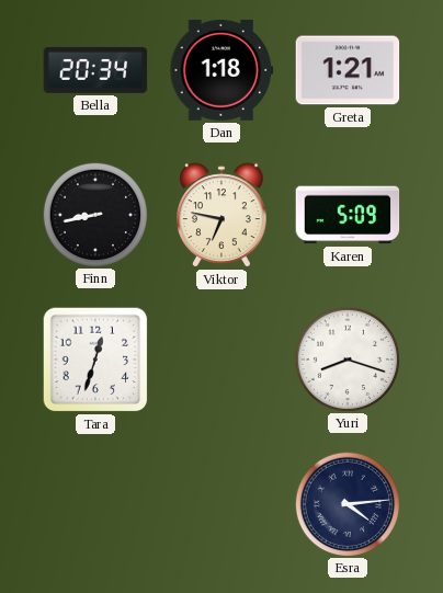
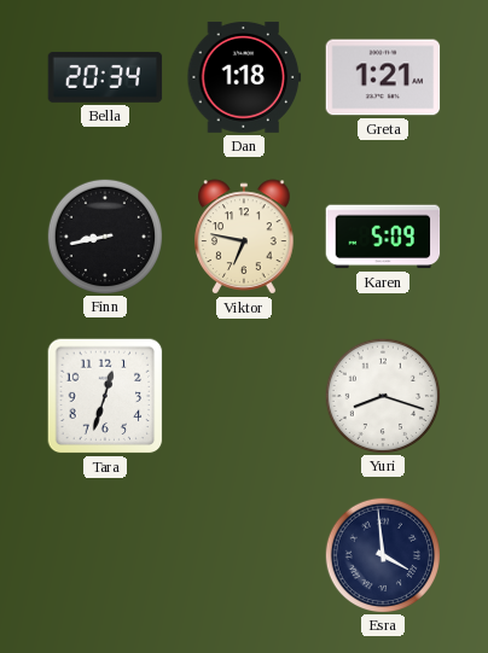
Esra: 4:14 -> 3:59 (382, 554)
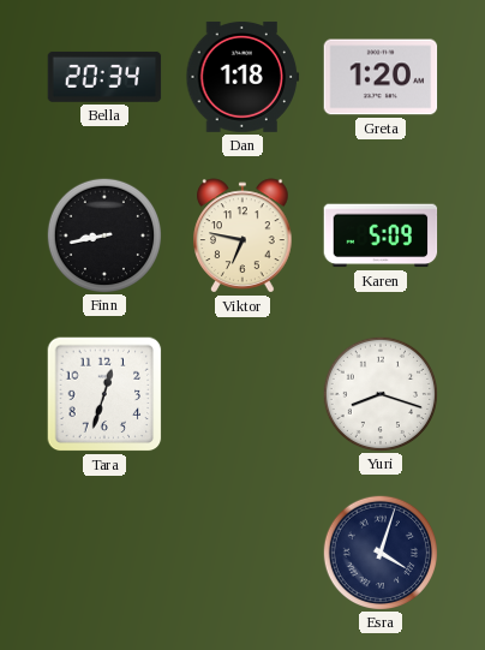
Greta: 1:21 -> 1:20 (381, 77)
Esra: 3:59 -> 4:03 (379, 551)
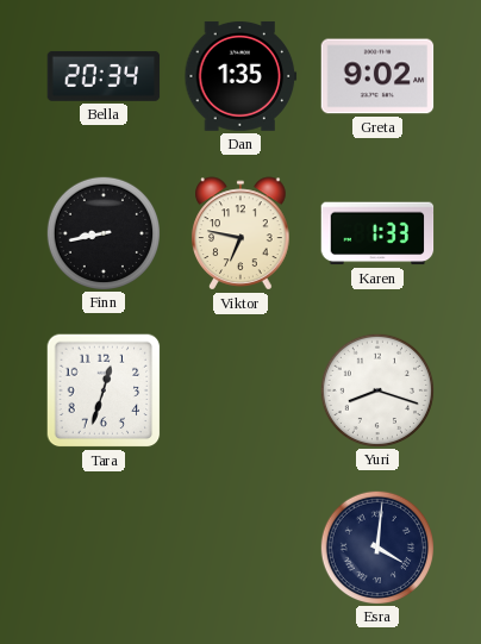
Dan: 1:18 -> 1:35 (240, 76)
Greta: 1:20 -> 9:02 (377, 76)
Karen: 5:09 -> 1:33 (377, 233)
Esra: 4:03 -> 4:01 (376, 546)
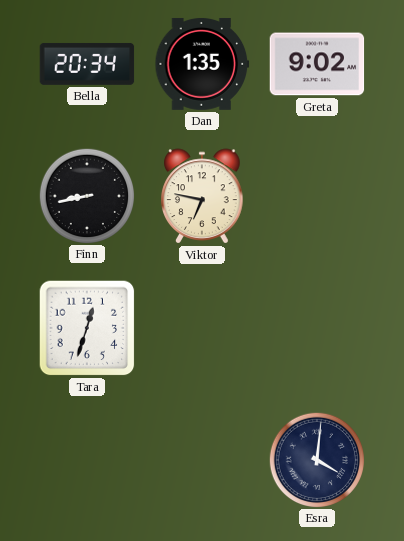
Karen: 1:33 -> none (377, 233)
Yuri: 8:18 -> none (376, 389)
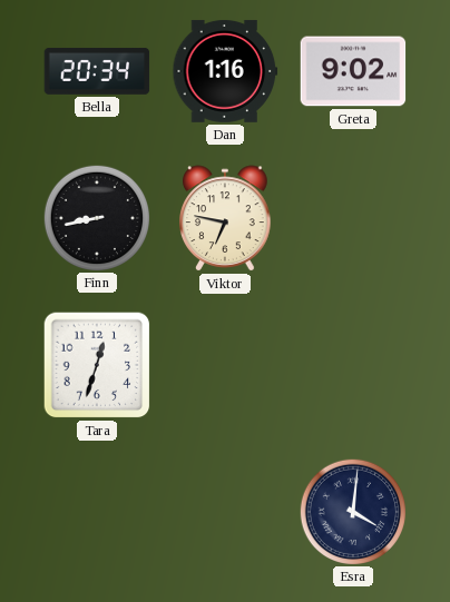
Dan: 1:35 -> 1:16 (225, 71)
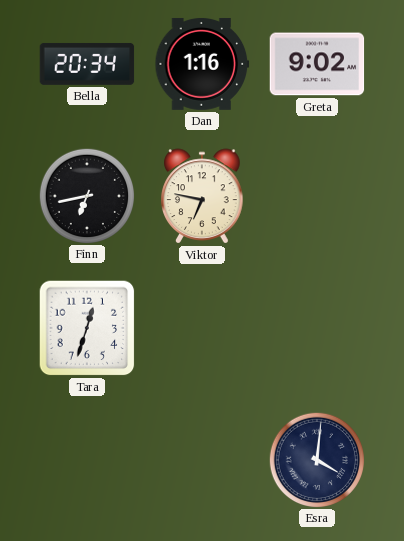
Finn: 8:43 -> 6:43 (86, 195)
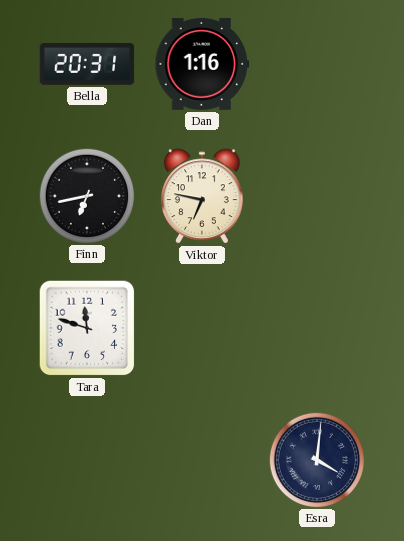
Bella: 20:34 -> 20:31 (87, 64)
Greta: 9:02 -> none (317, 64)
Tara: 12:33 -> 11:48 (87, 328)
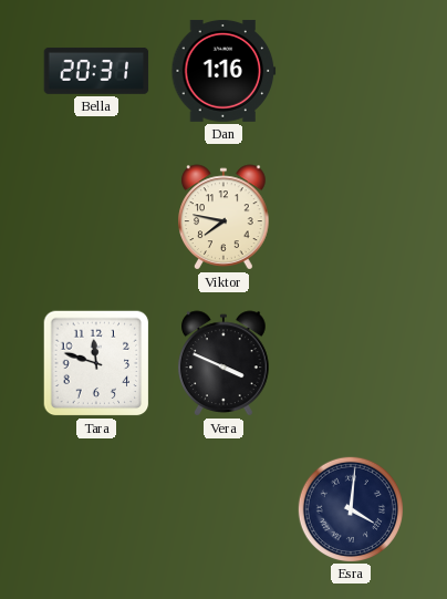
Finn: 6:43 -> none (86, 195)
Viktor: 6:47 -> 7:47 (224, 217)
Vera: none -> 3:49 (224, 363)
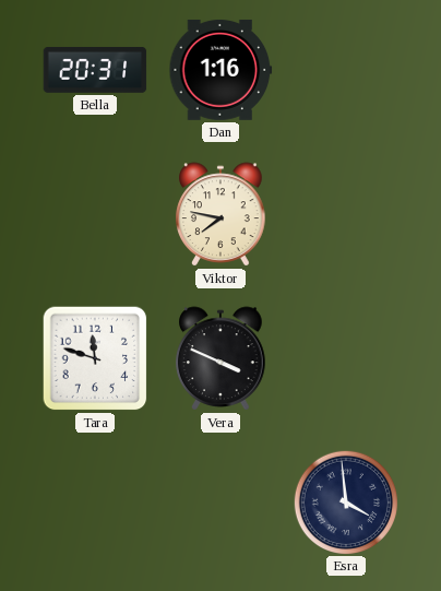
Esra: 4:01 -> 3:59 (345, 501)
